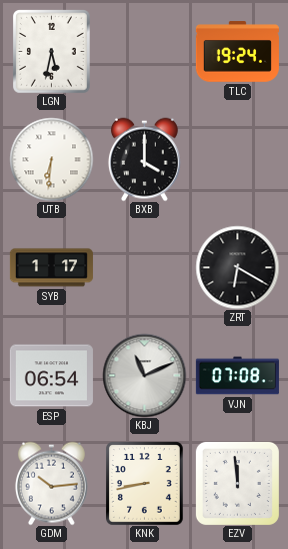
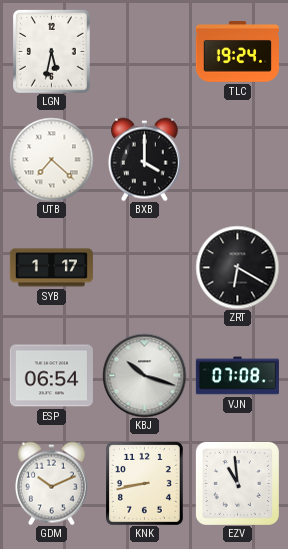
UTB: 6:31 -> 7:22 (51, 159)
KBJ: 11:11 -> 10:18 (144, 375)
GDM: 10:14 -> 10:11 (51, 483)
EZV: 11:59 -> 10:59 (237, 483)
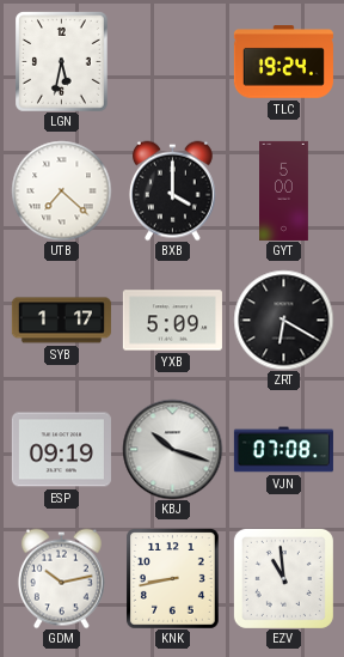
GYT: none -> 5:00 (284, 190)
YXB: none -> 5:09 (172, 321)
ESP: 06:54 -> 09:19 (61, 450)
GDM: 10:11 -> 10:13 (61, 578)
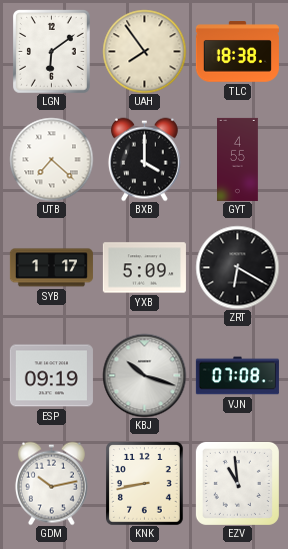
LGN: 5:32 -> 6:09 (52, 52)
UAH: none -> 7:54 (144, 51)
TLC: 19:24 -> 18:38 (237, 52)
GYT: 5:00 -> 4:55 (238, 159)
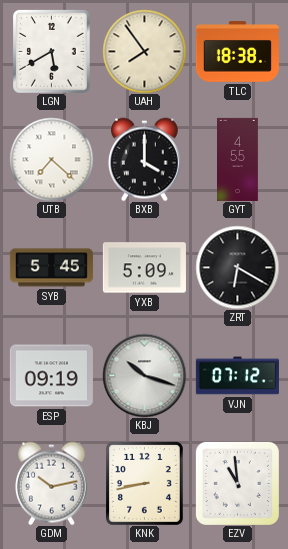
LGN: 6:09 -> 5:40 (52, 52)
SYB: 1:17 -> 5:45 (51, 268)
VJN: 07:08 -> 07:12 (237, 376)
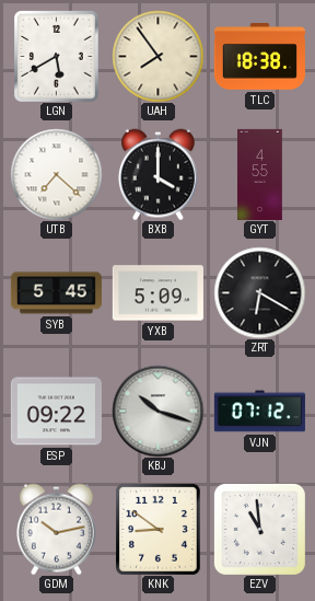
ESP: 09:19 -> 09:22 (56, 412)
KNK: 8:43 -> 8:51 (159, 530)
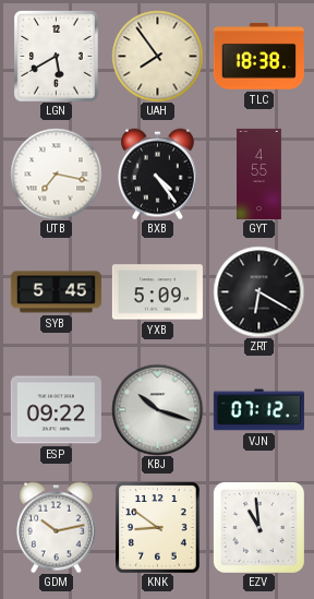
UTB: 7:22 -> 7:17 (56, 173)
BXB: 4:00 -> 4:24 (157, 173)
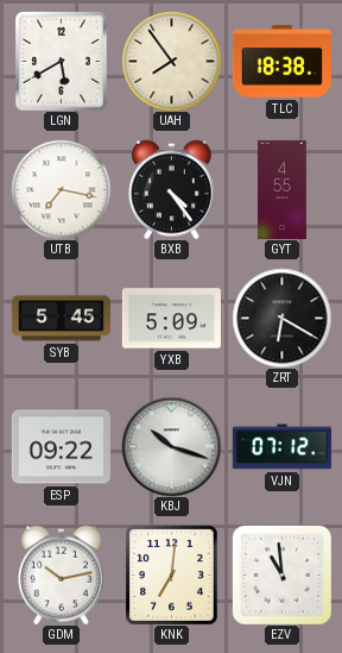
KNK: 8:51 -> 7:01 (172, 576)
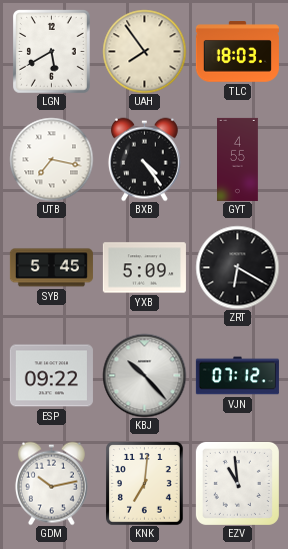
TLC: 18:38 -> 18:03 (237, 52)
KBJ: 10:18 -> 10:23 (144, 375)
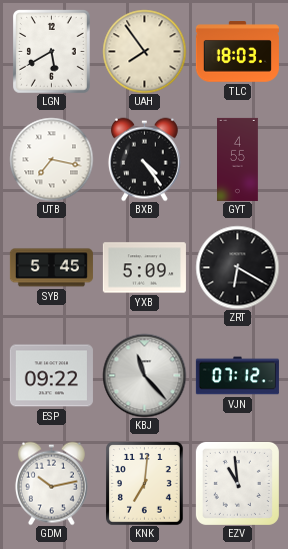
KBJ: 10:23 -> 11:23 (144, 375)
